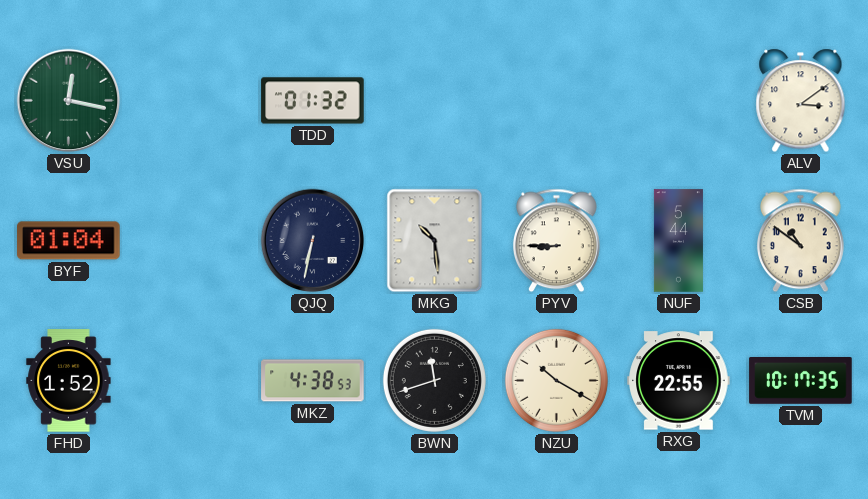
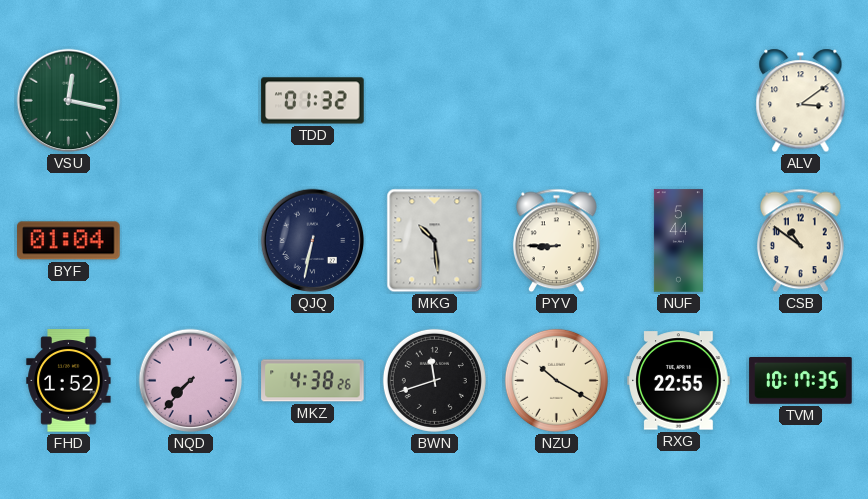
NQD: none -> 7:37 (191, 381)
MKZ: 4:38:53 -> 4:38:26 (313, 381)
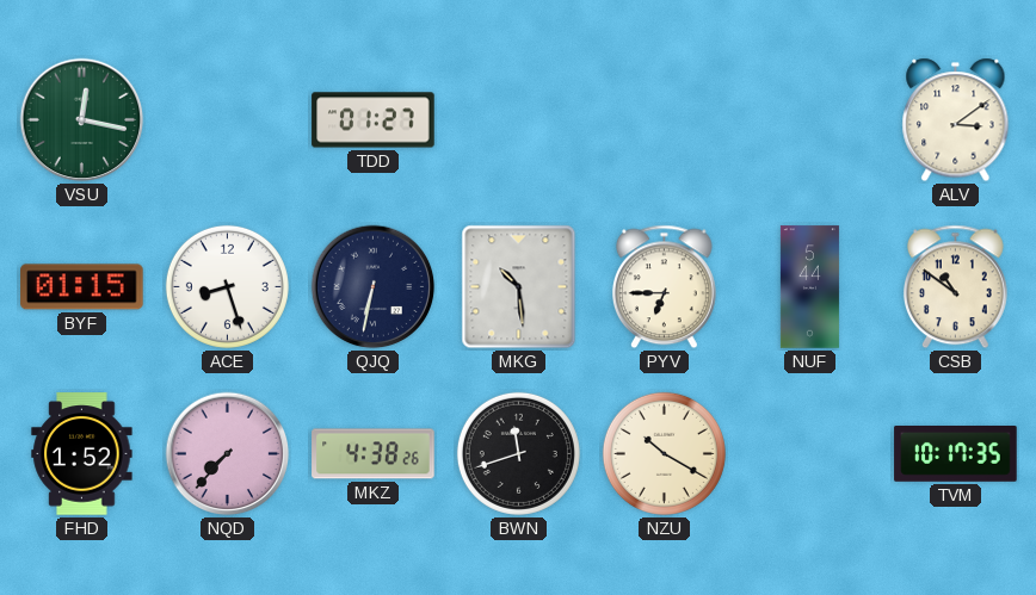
TDD: 01:32 -> 01:27 (374, 120)
BYF: 01:04 -> 01:15 (82, 287)
ACE: none -> 8:27 (227, 286)
PYV: 8:45 -> 6:45 (664, 287)
RXG: 22:55 -> none (679, 381)
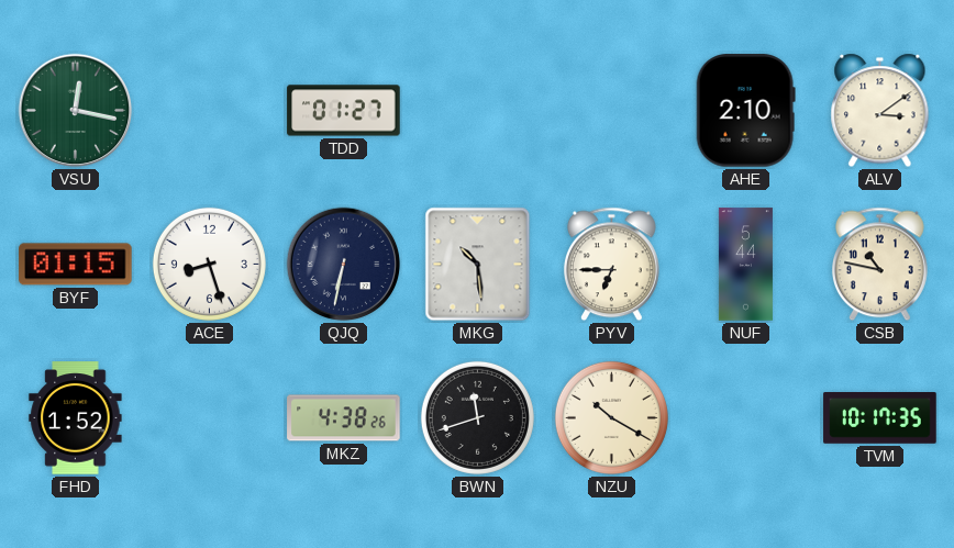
AHE: none -> 2:10 (745, 111)
CSB: 10:51 -> 10:47 (879, 265)
NQD: 7:37 -> none (228, 454)
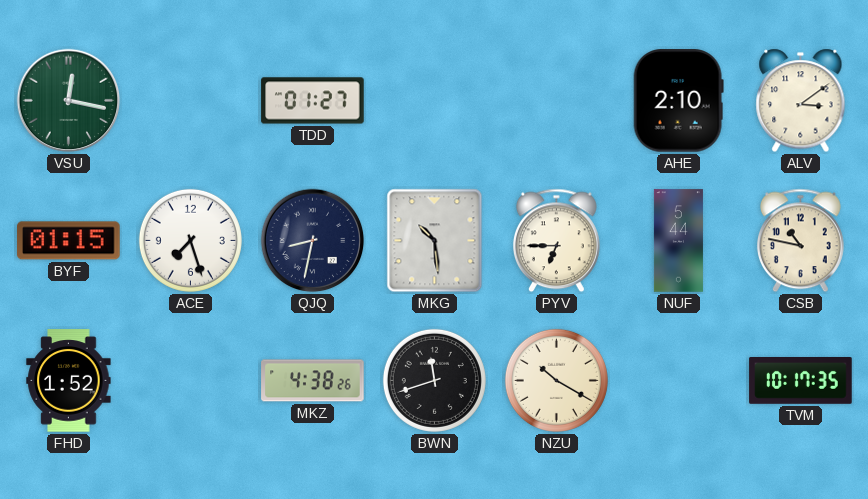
ACE: 8:27 -> 7:27 (190, 240)
QJQ: 6:32 -> 8:32 (313, 241)
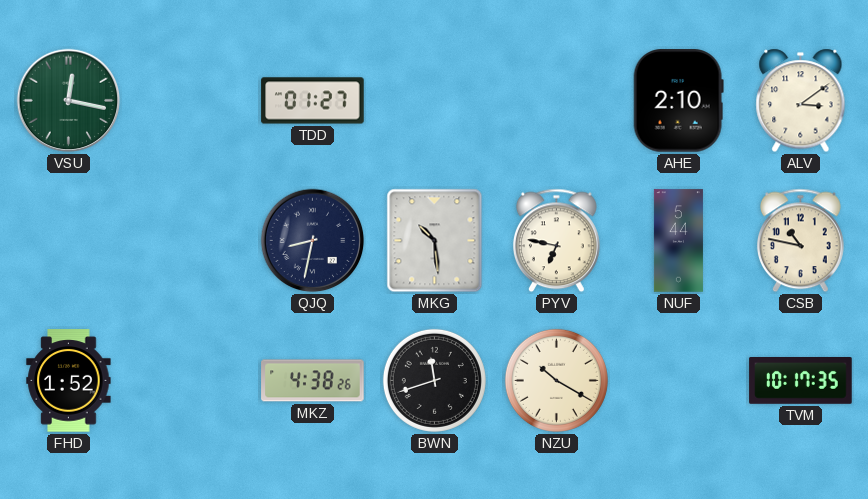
BYF: 01:15 -> none (69, 241)
ACE: 7:27 -> none (190, 240)
PYV: 6:45 -> 6:47 (556, 241)
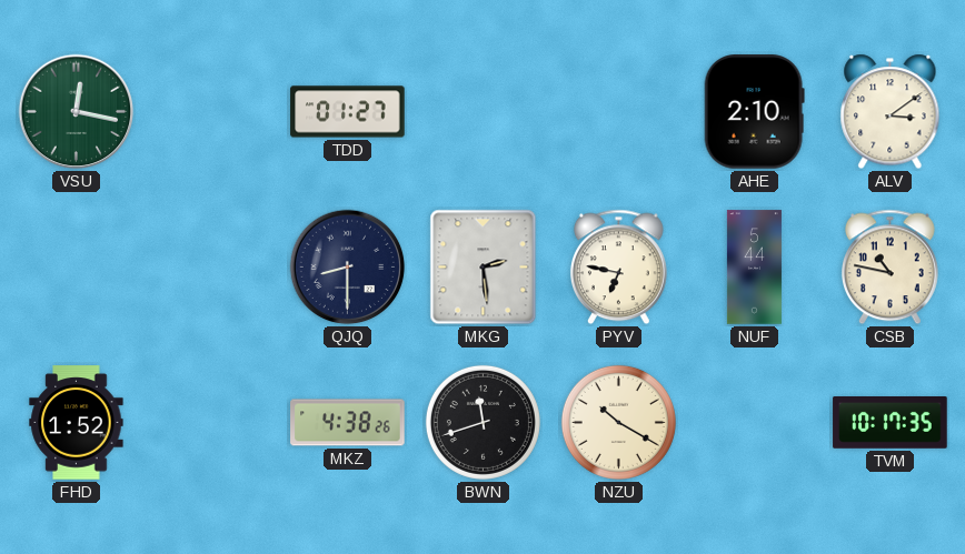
QJQ: 8:32 -> 8:30 (348, 268)
MKG: 10:29 -> 2:29 (484, 268)
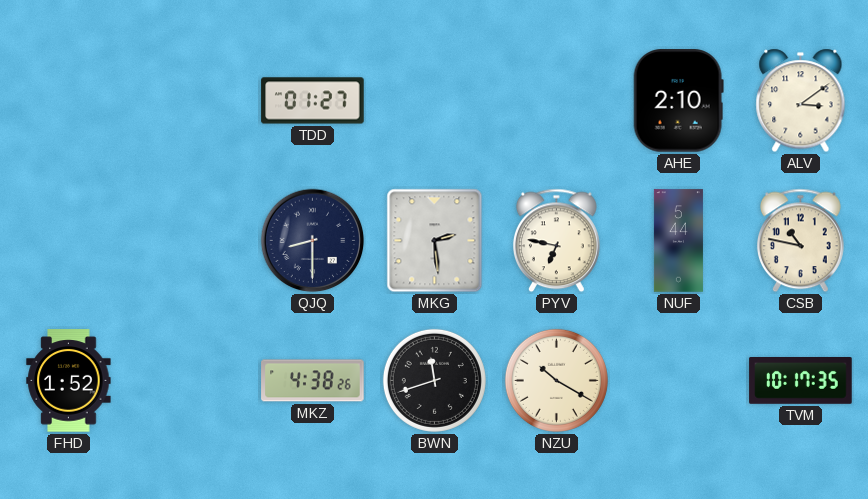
VSU: 12:17 -> none (77, 112)
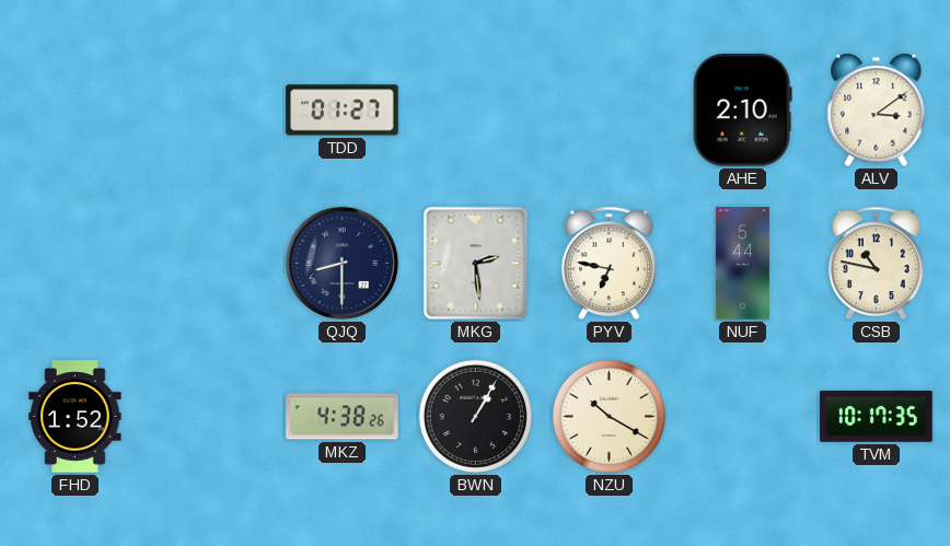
BWN: 11:42 -> 1:05 (475, 416)
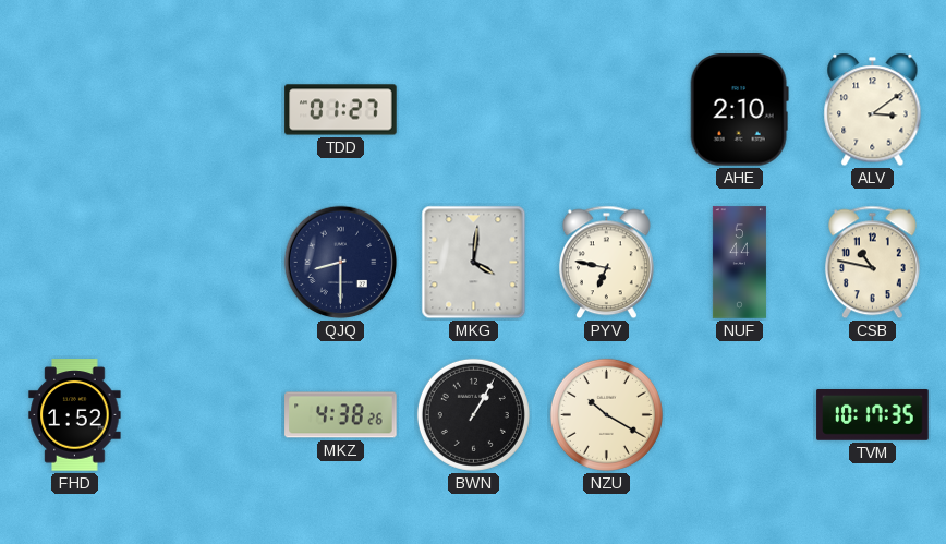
MKG: 2:29 -> 4:01 (474, 263)
